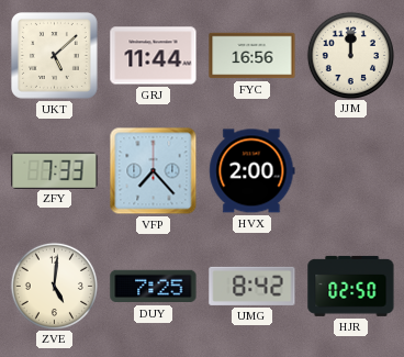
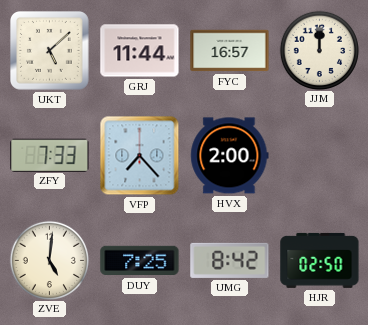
FYC: 16:56 -> 16:57 (230, 51)
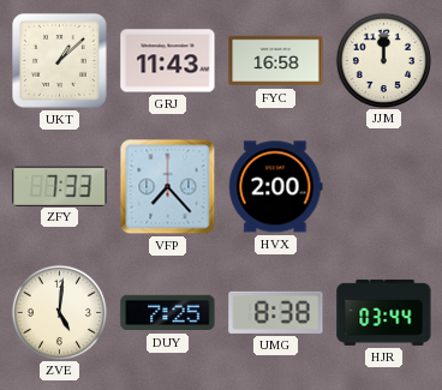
UKT: 5:08 -> 1:08 (60, 61)
GRJ: 11:44 -> 11:43 (168, 61)
FYC: 16:57 -> 16:58 (276, 61)
UMG: 8:42 -> 8:38 (276, 312)
HJR: 02:50 -> 03:44 (384, 312)
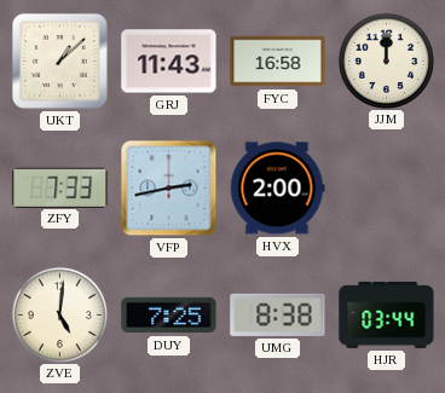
VFP: 7:23 -> 2:43 (169, 189)
